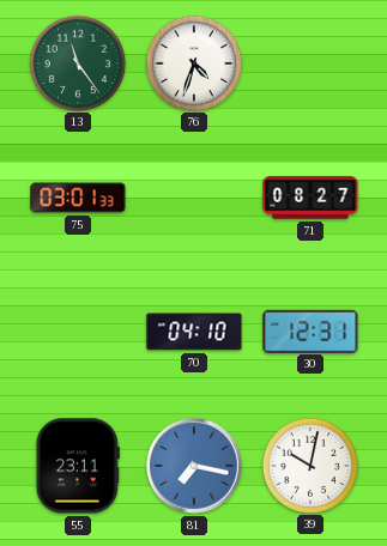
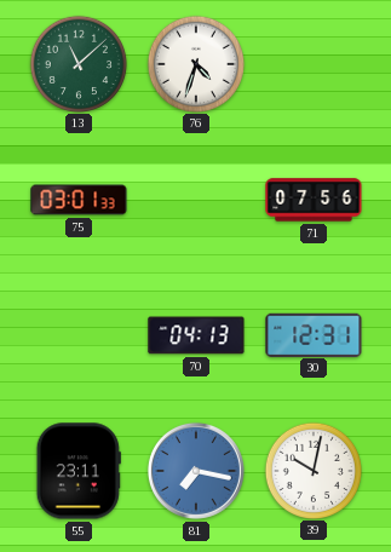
13: 11:24 -> 11:08 (79, 63)
71: 08:27 -> 07:56 (314, 200)
70: 04:10 -> 04:13 (196, 335)
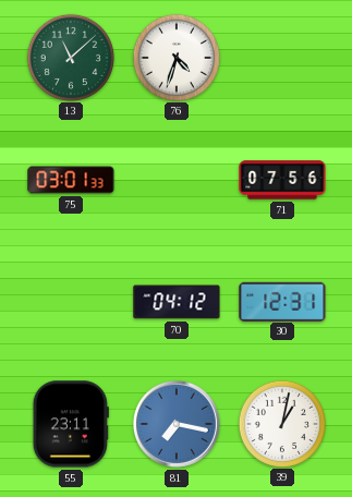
70: 04:13 -> 04:12 (177, 302)
39: 10:02 -> 1:02 (282, 423)
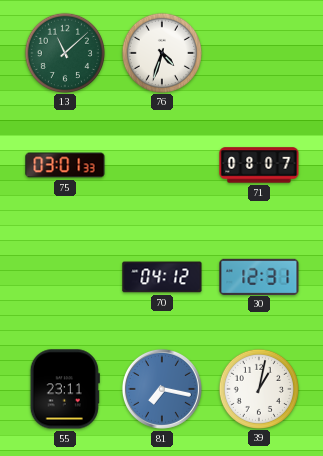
71: 07:56 -> 08:07 (259, 165)
